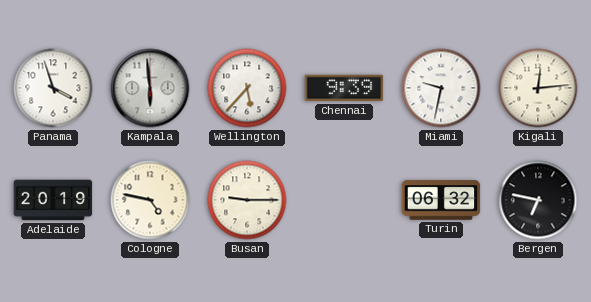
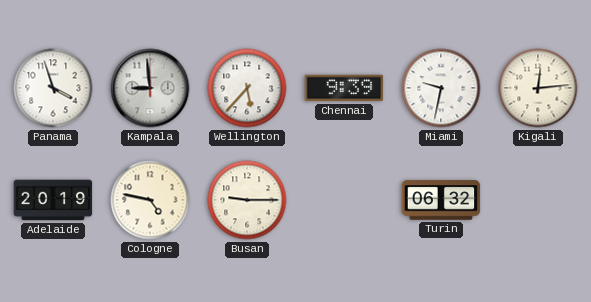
Kampala: 5:59 -> 8:59 (150, 88)
Bergen: 6:47 -> none (538, 200)
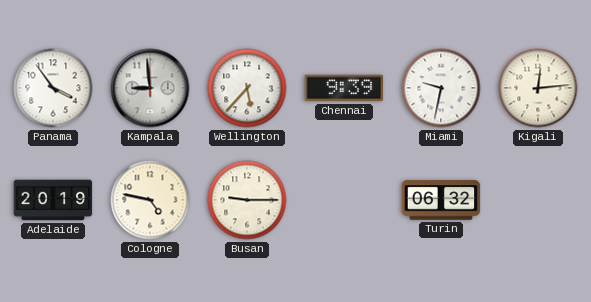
Panama: 3:57 -> 3:54 (53, 88)
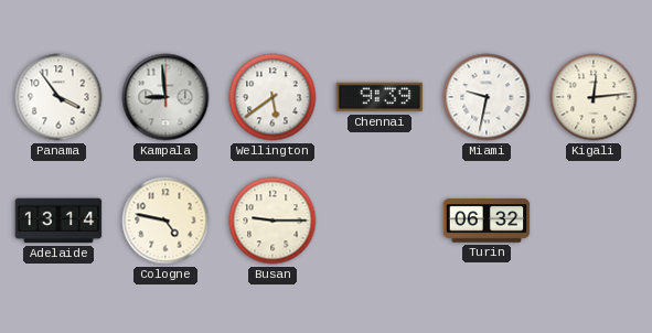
Wellington: 5:37 -> 5:39 (272, 97)
Adelaide: 20:19 -> 13:14 (58, 221)
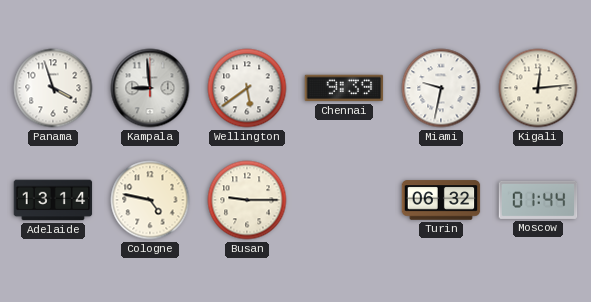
Panama: 3:54 -> 3:57 (53, 88)
Moscow: none -> 01:44 (538, 200)
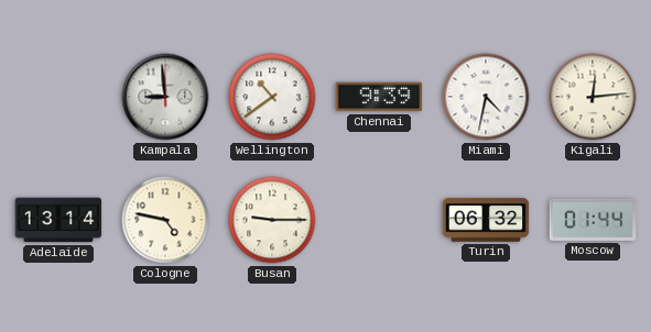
Panama: 3:57 -> none (53, 88)
Wellington: 5:39 -> 10:39 (272, 97)
Miami: 9:32 -> 4:32 (486, 97)
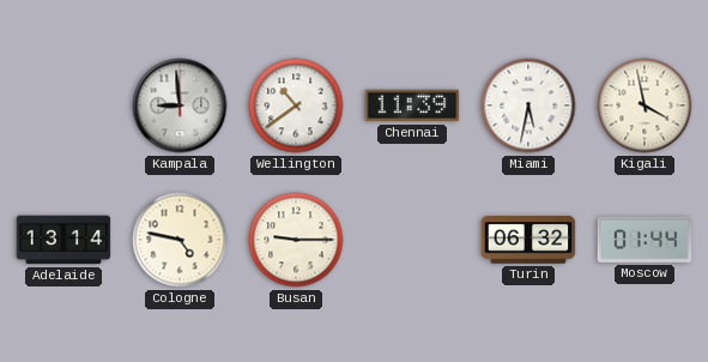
Chennai: 9:39 -> 11:39 (412, 105)
Miami: 4:32 -> 5:32 (528, 105)
Kigali: 12:14 -> 3:58 (645, 105)
